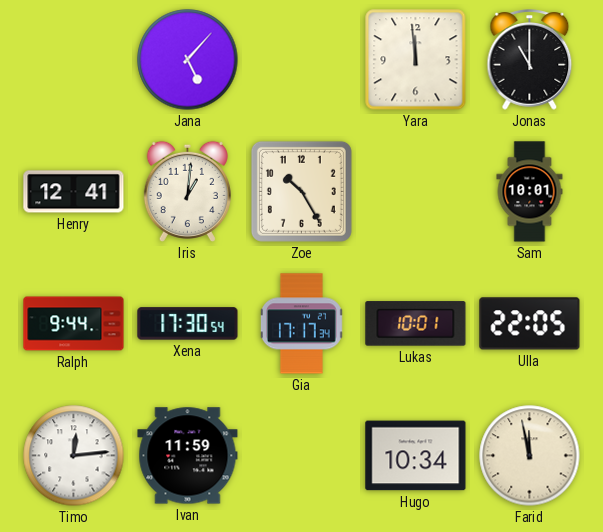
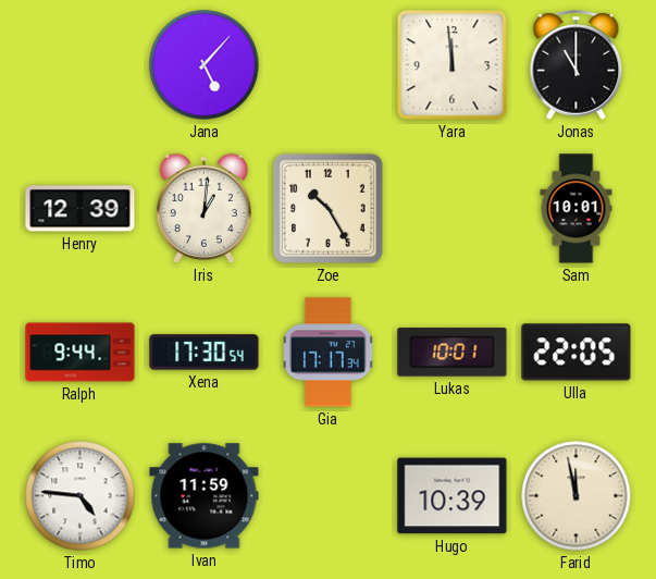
Henry: 12:41 -> 12:39 (81, 209)
Timo: 12:14 -> 4:46 (81, 496)
Hugo: 10:34 -> 10:39 (453, 496)
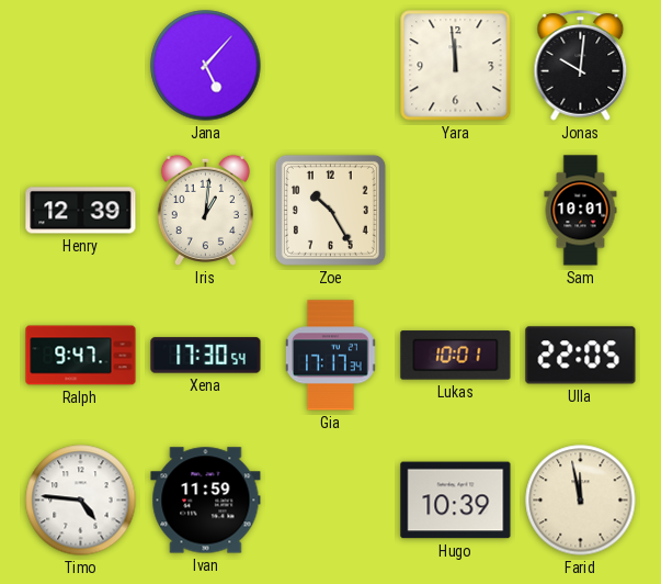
Jonas: 11:00 -> 10:01 (581, 66)
Ralph: 9:44 -> 9:47 (81, 356)
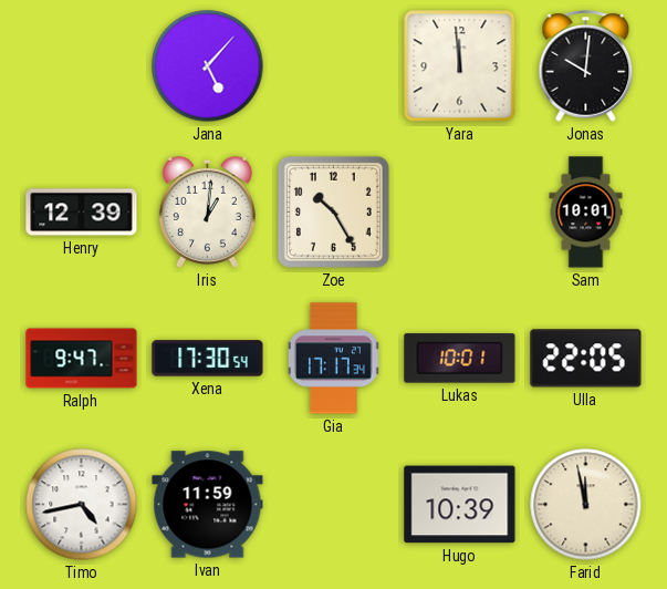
Timo: 4:46 -> 4:43 (82, 505)
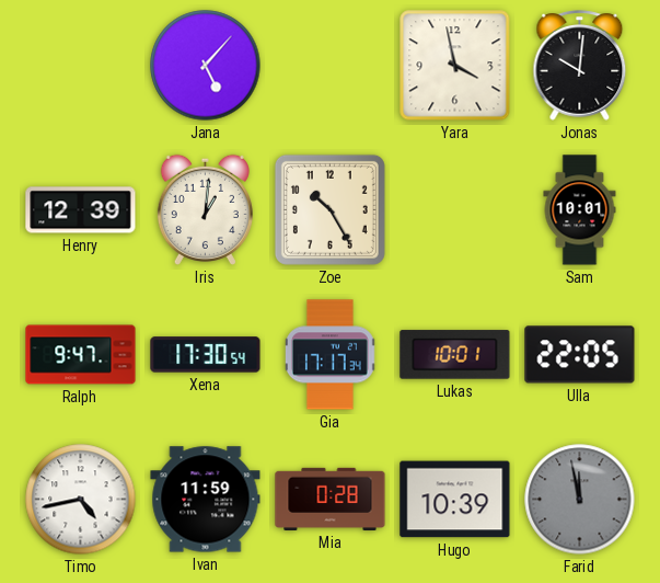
Yara: 11:59 -> 3:58 (455, 66)
Mia: none -> 0:28 (331, 499)
Farid dial: cream -> grey (580, 500)
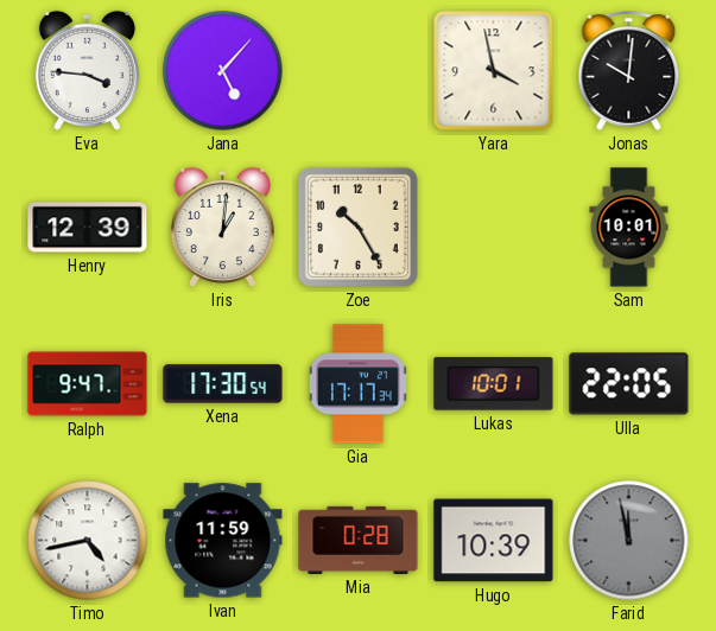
Eva: none -> 3:46 (87, 70)
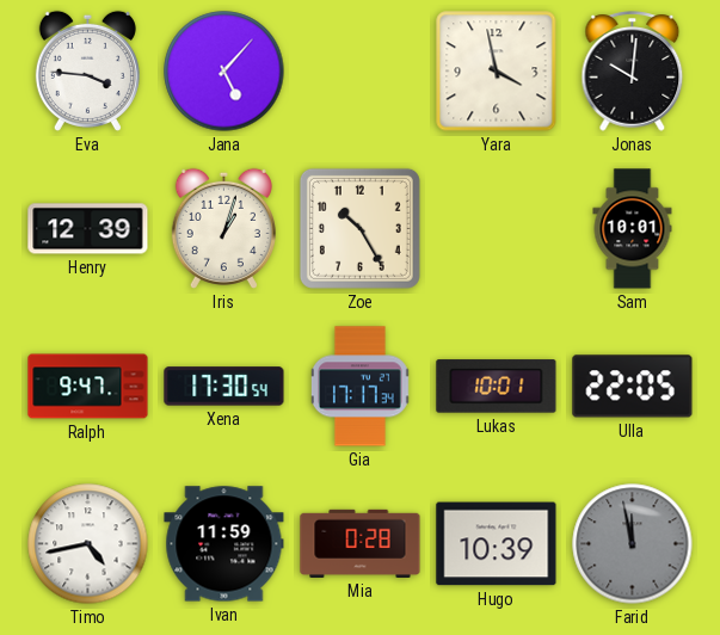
Iris: 1:01 -> 1:03 (223, 228)
